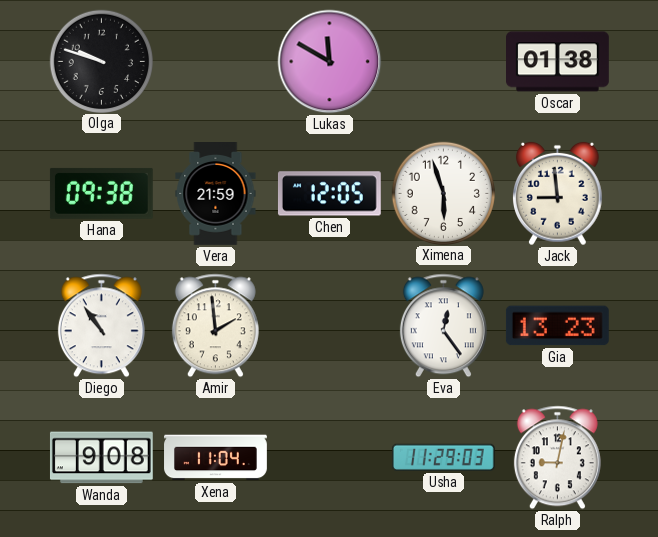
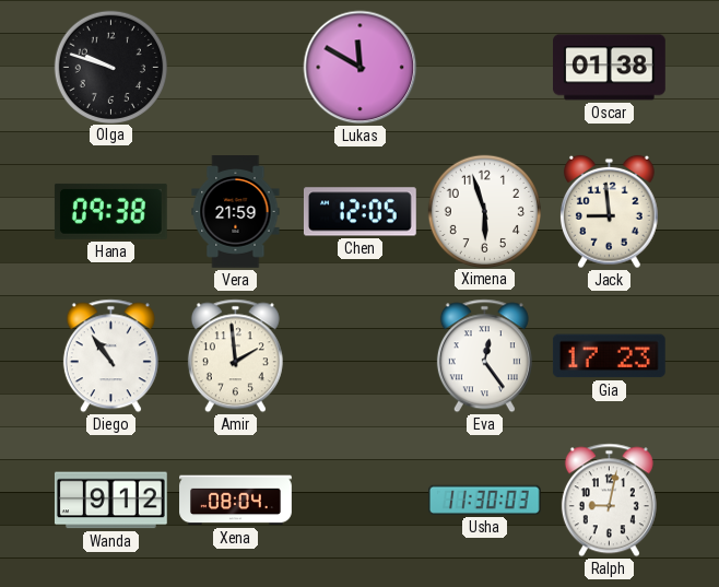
Gia: 13:23 -> 17:23 (609, 356)
Wanda: 9:08 -> 9:12 (110, 501)
Xena: 11:04 -> 08:04 (236, 501)
Usha: 11:29 -> 11:30 (484, 500)
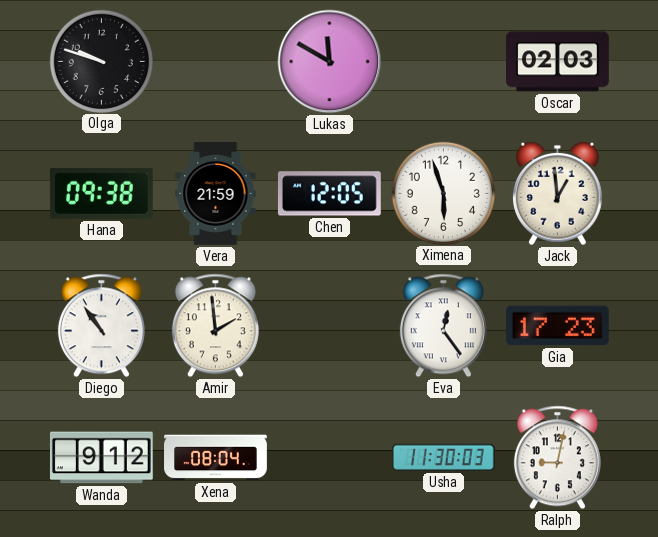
Oscar: 01:38 -> 02:03 (558, 62)
Jack: 8:59 -> 12:59 (558, 194)
